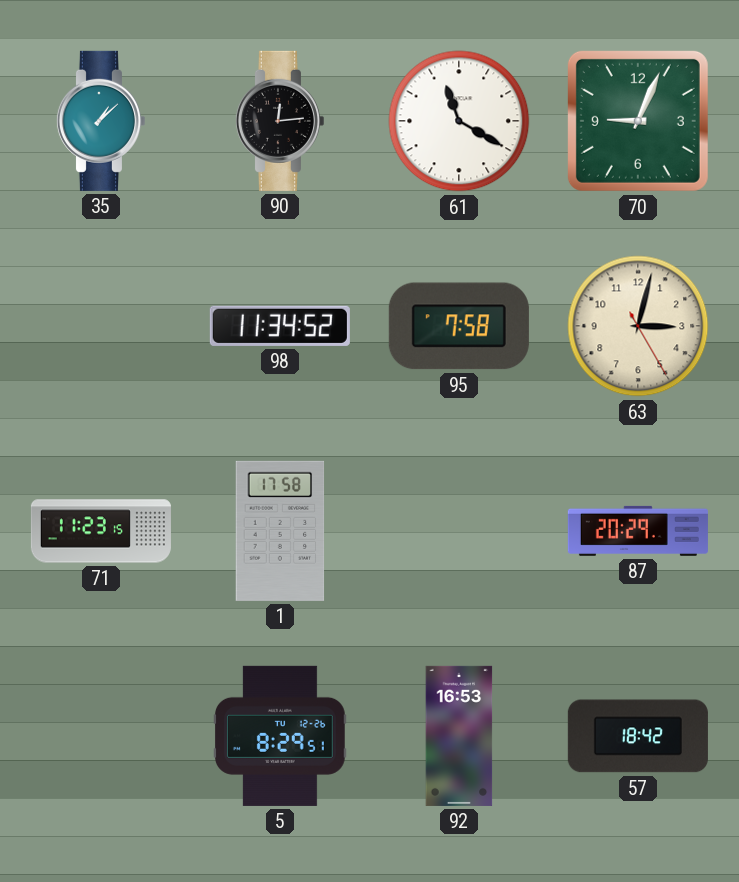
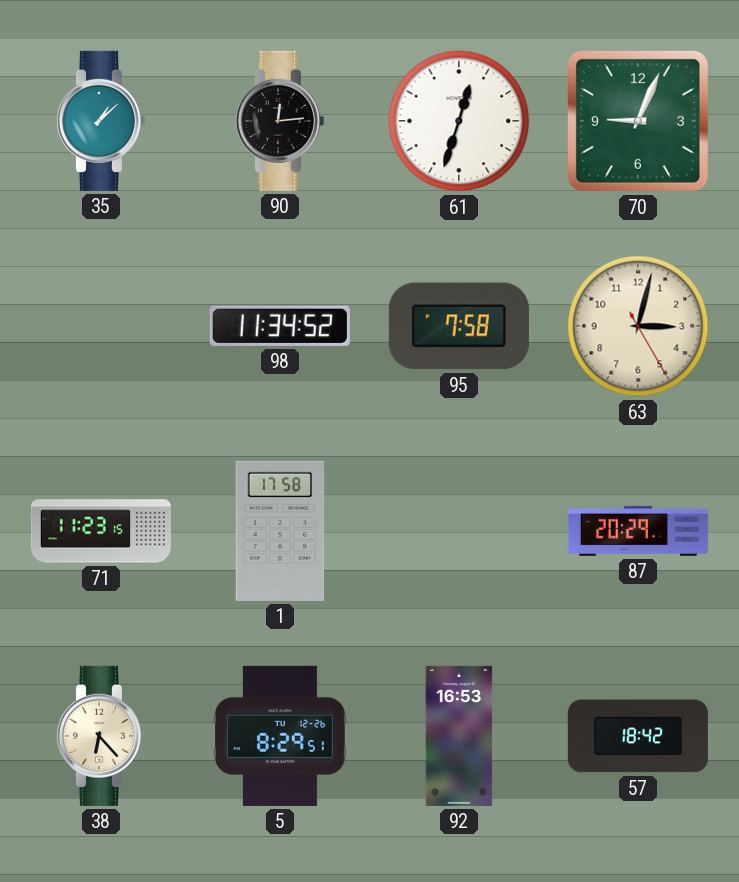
61: 11:20 -> 12:33 (459, 121)
38: none -> 6:23 (100, 736)
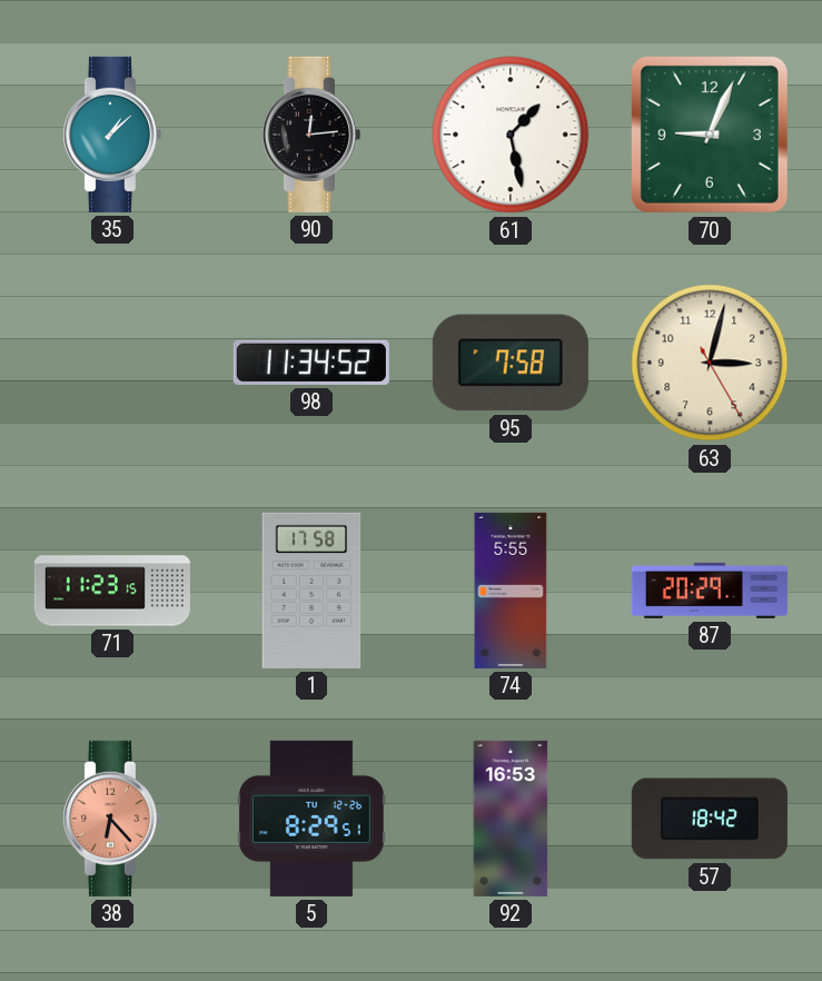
61: 12:33 -> 1:28 (511, 135)
74: none -> 5:55 (511, 591)
38 dial: cream -> salmon (111, 819)
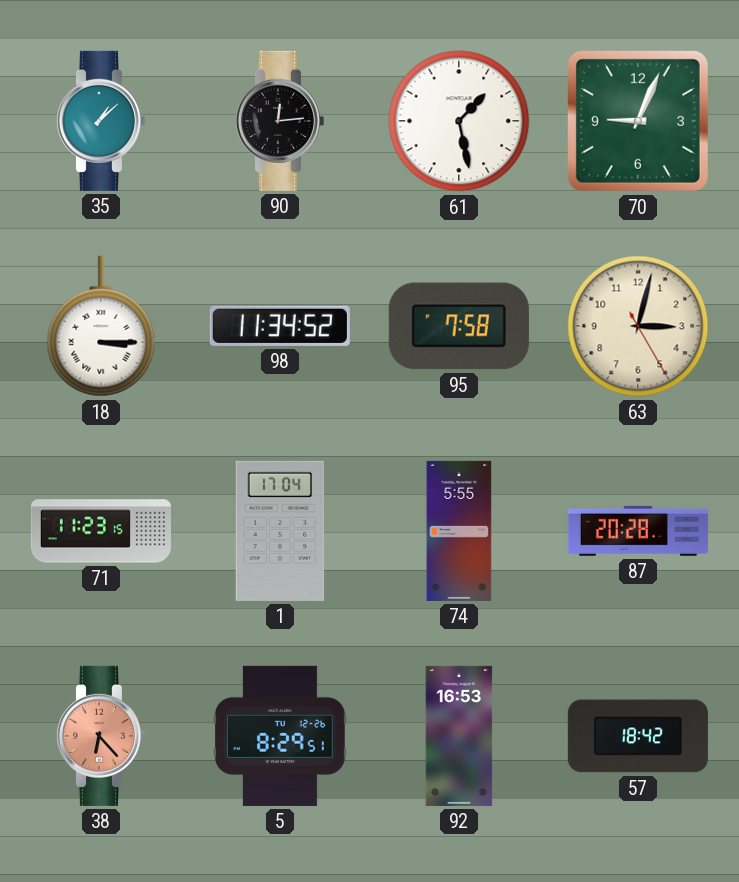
18: none -> 3:15 (101, 326)
1: 17:58 -> 17:04 (280, 531)
87: 20:29 -> 20:28 (638, 531)
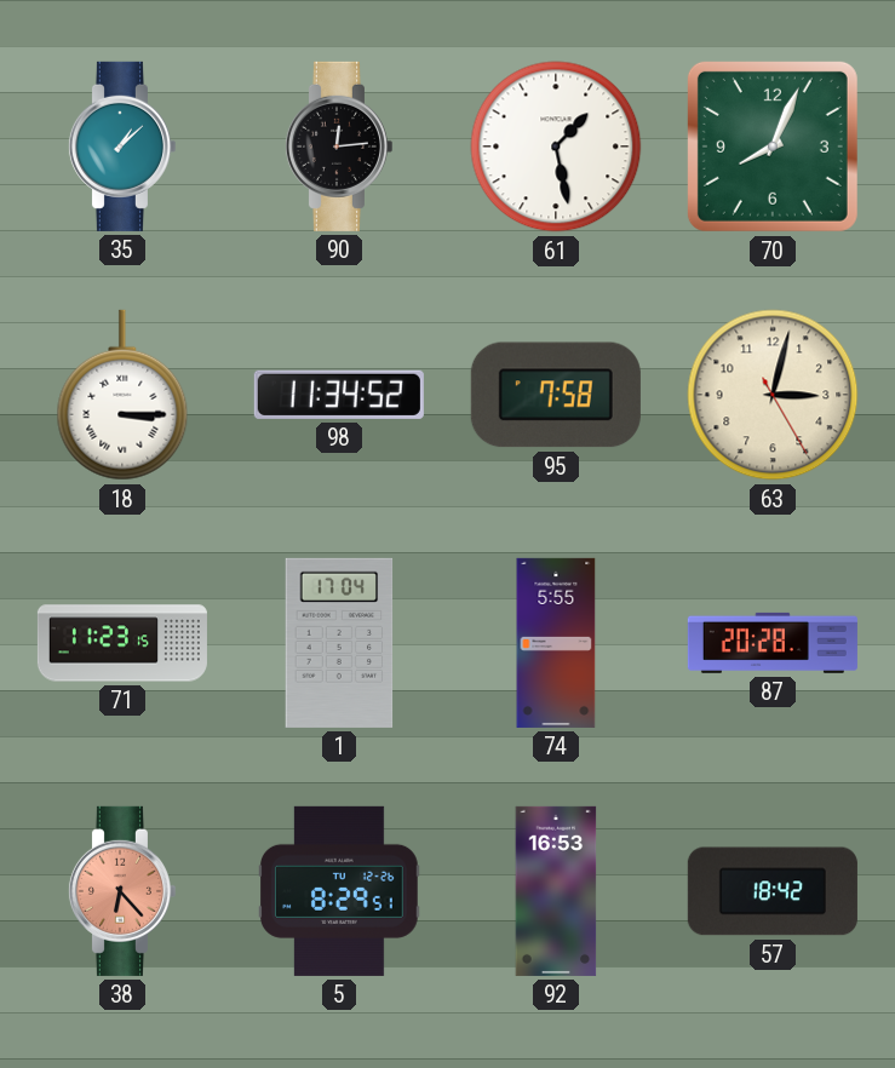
70: 9:04 -> 8:04 (773, 147)
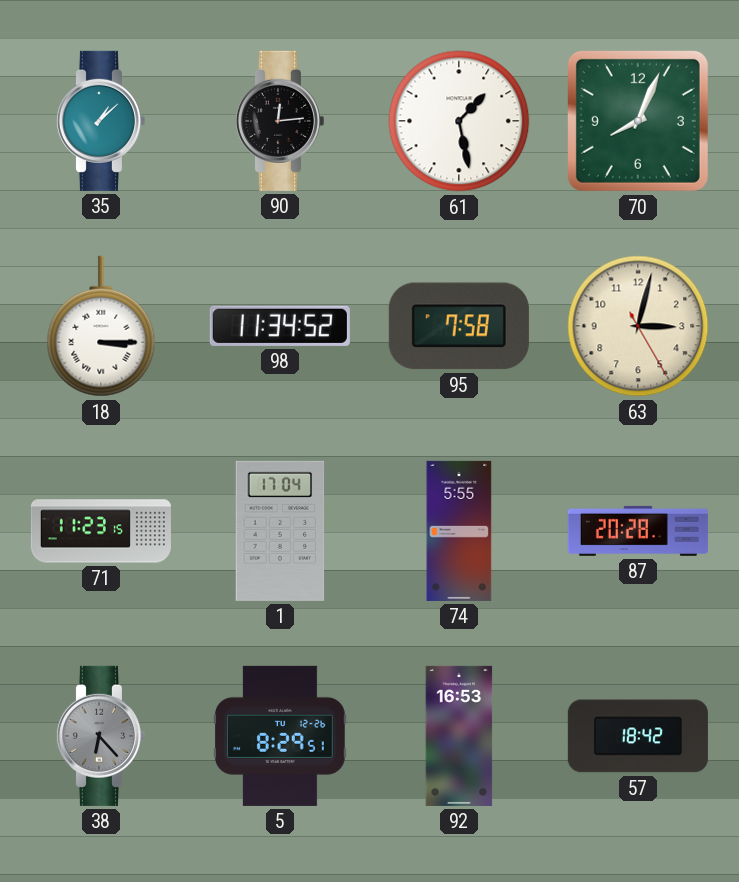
38 dial: salmon -> grey (100, 736)
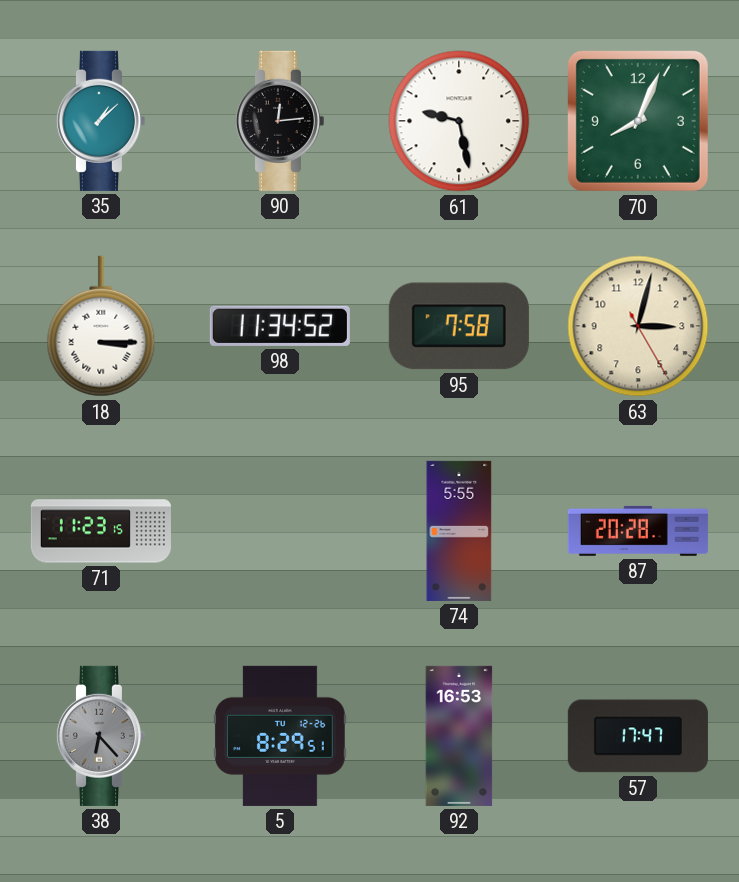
61: 1:28 -> 9:28 (459, 121)
1: 17:04 -> none (280, 531)
57: 18:42 -> 17:47 (638, 736)
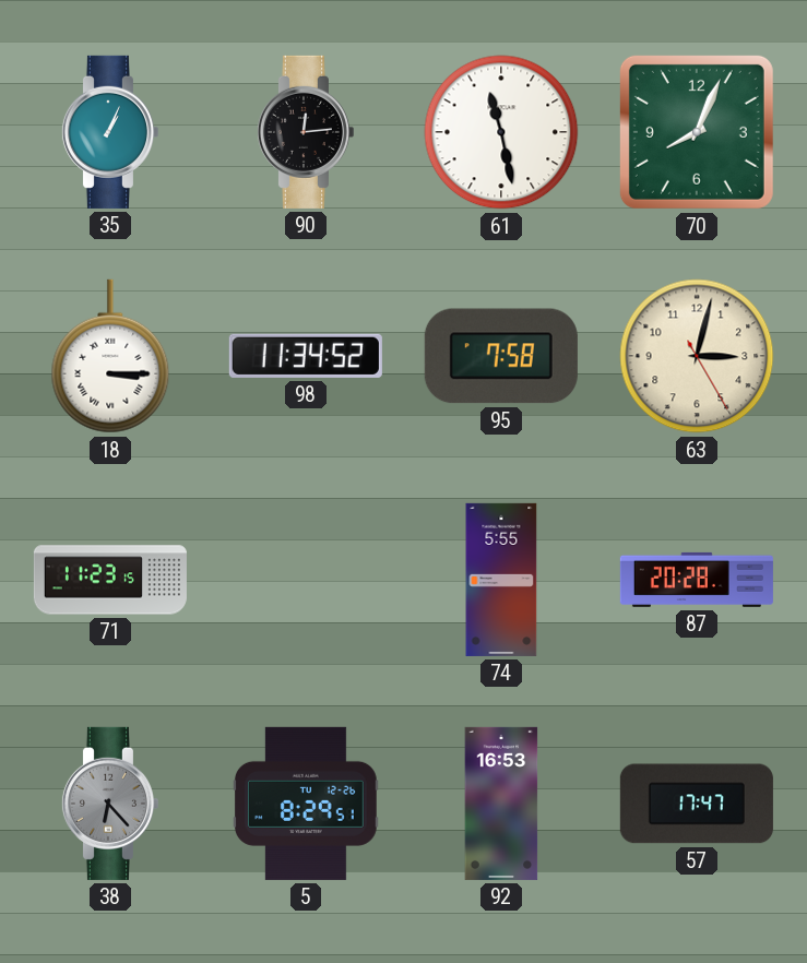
35: 1:08 -> 1:04 (109, 132)
61: 9:28 -> 11:28 (501, 132)
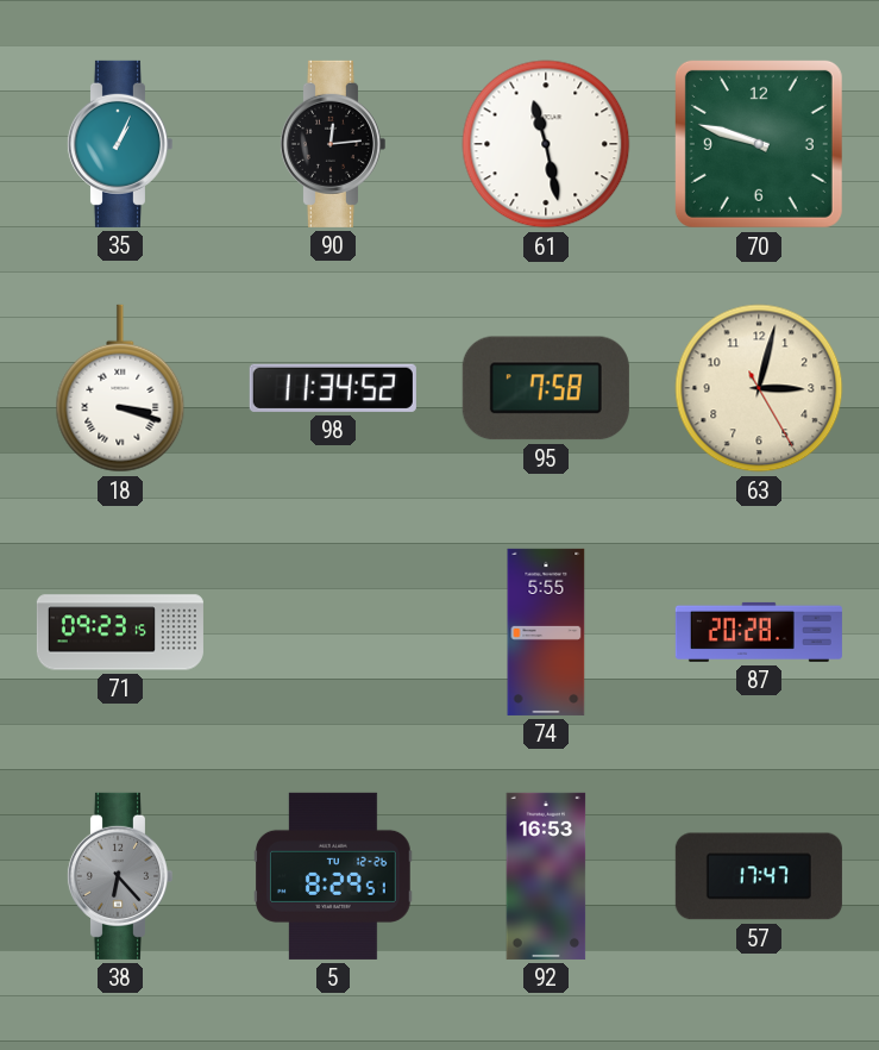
70: 8:04 -> 9:48 (759, 144)
18: 3:15 -> 3:18 (120, 388)
71: 11:23 -> 09:23 (120, 632)
